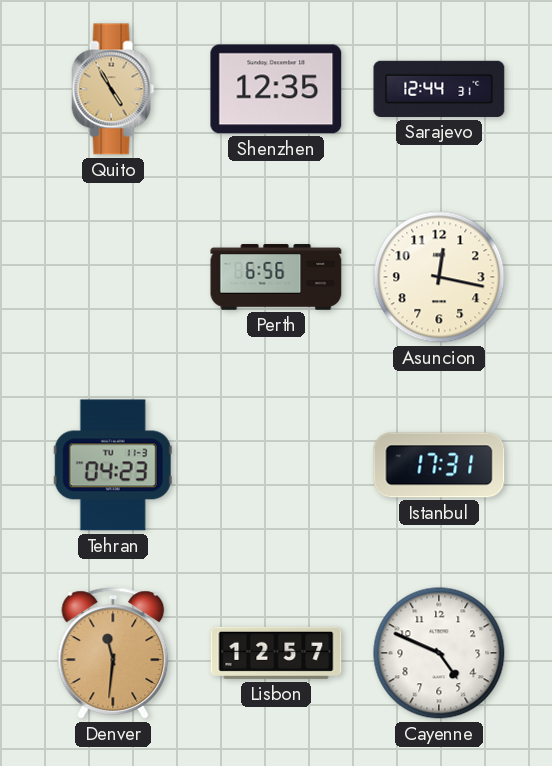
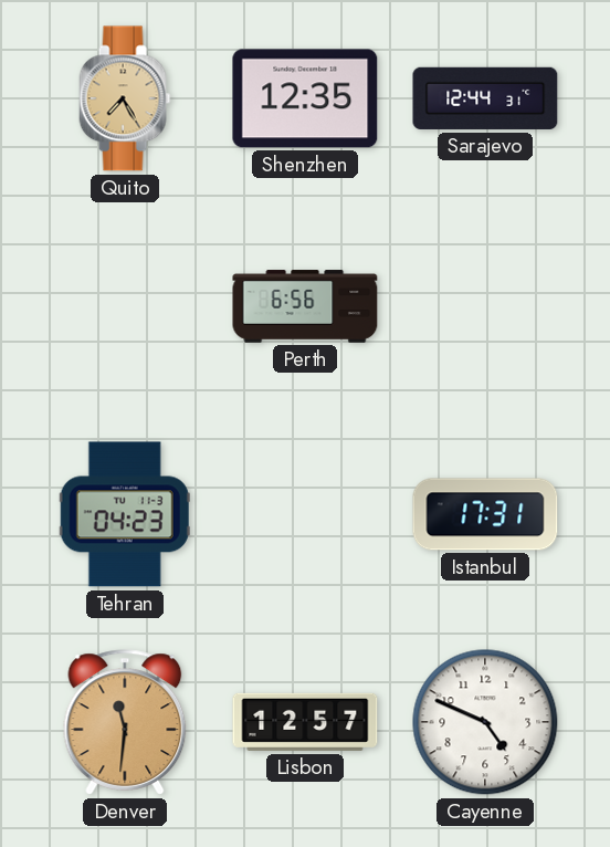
Quito: 4:55 -> 7:25 (125, 98)
Asuncion: 12:17 -> none (439, 277)
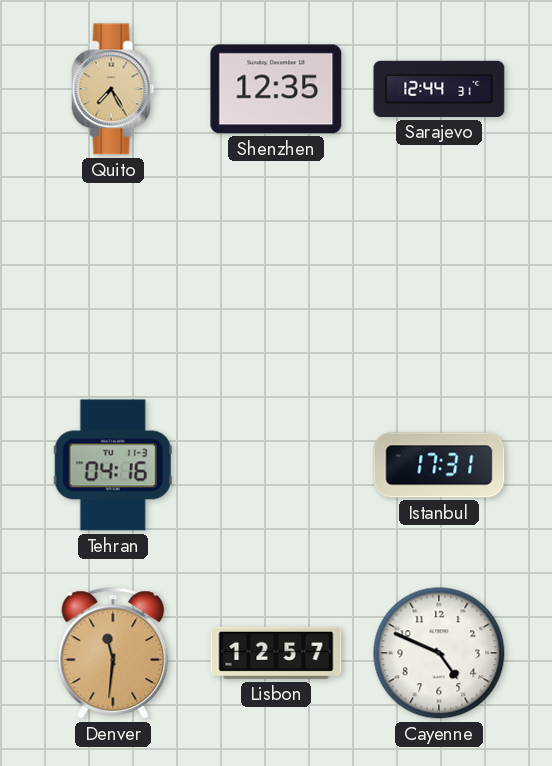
Perth: 6:56 -> none (305, 306)
Tehran: 04:23 -> 04:16 (113, 465)
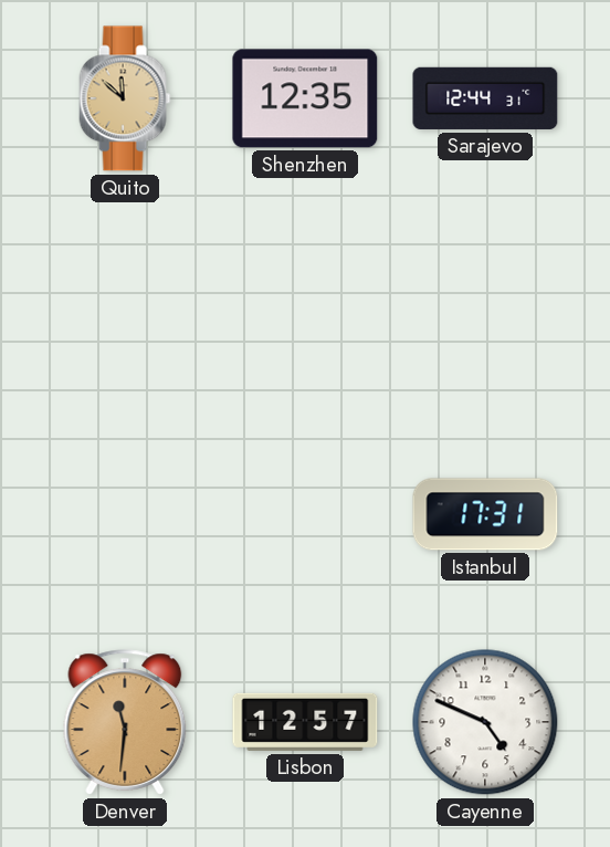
Quito: 7:25 -> 11:52 (125, 98)
Tehran: 04:16 -> none (113, 465)
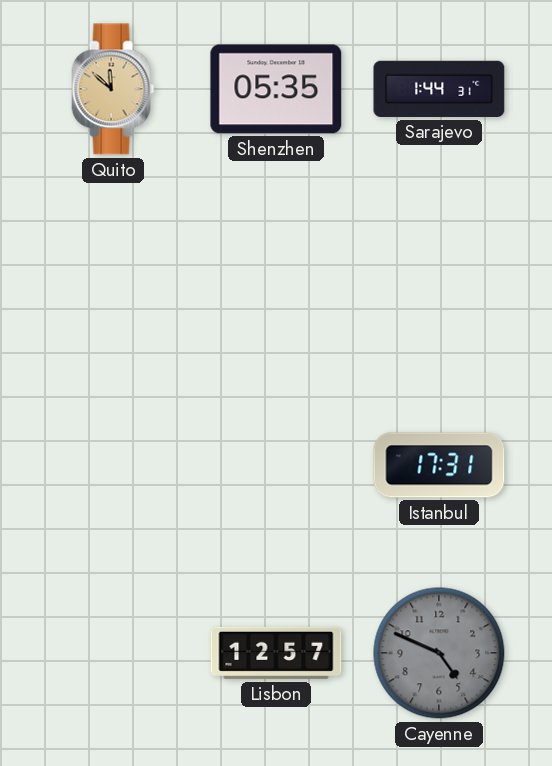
Shenzhen: 12:35 -> 05:35 (276, 89)
Sarajevo: 12:44 -> 1:44 (439, 89)
Denver: 11:31 -> none (125, 722)
Cayenne dial: white -> grey (439, 653)
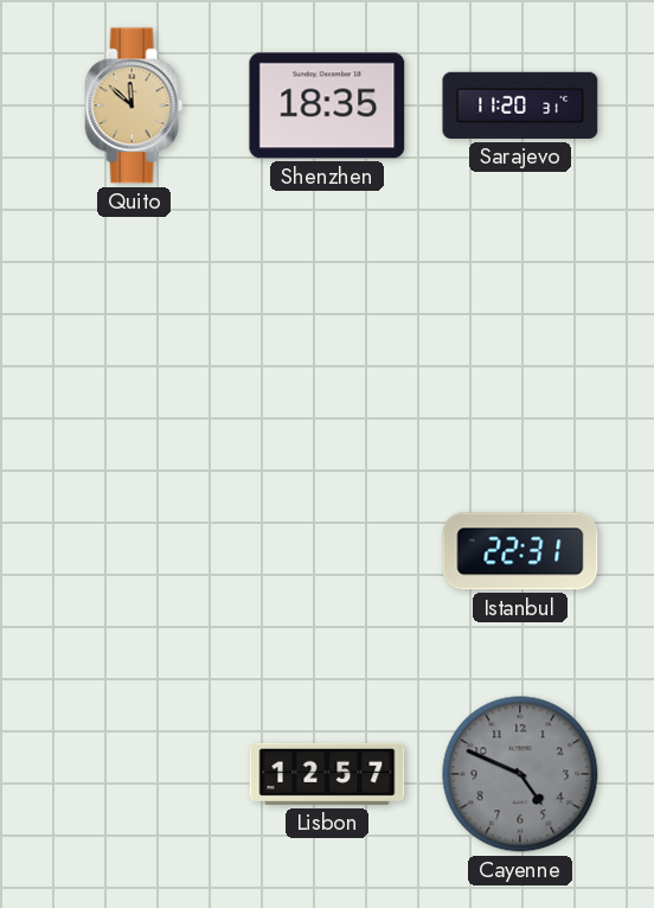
Shenzhen: 05:35 -> 18:35 (327, 105)
Sarajevo: 1:44 -> 11:20 (520, 105)
Istanbul: 17:31 -> 22:31 (520, 551)
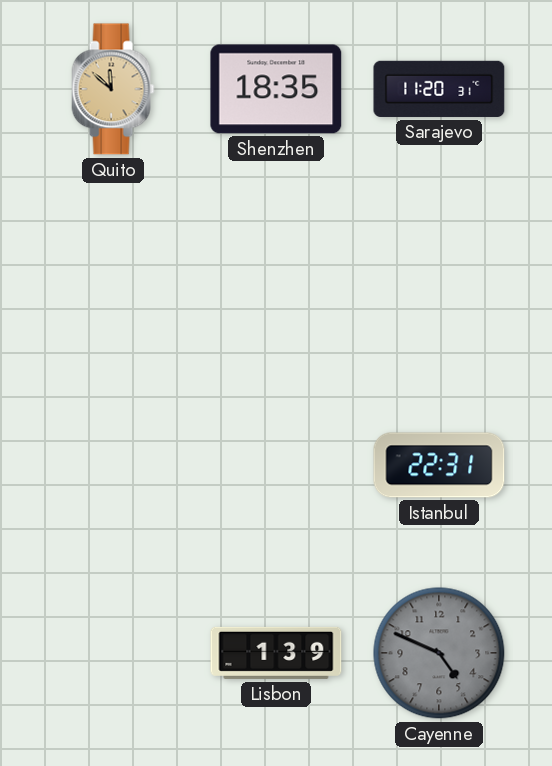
Lisbon: 12:57 -> 1:39 (276, 653)
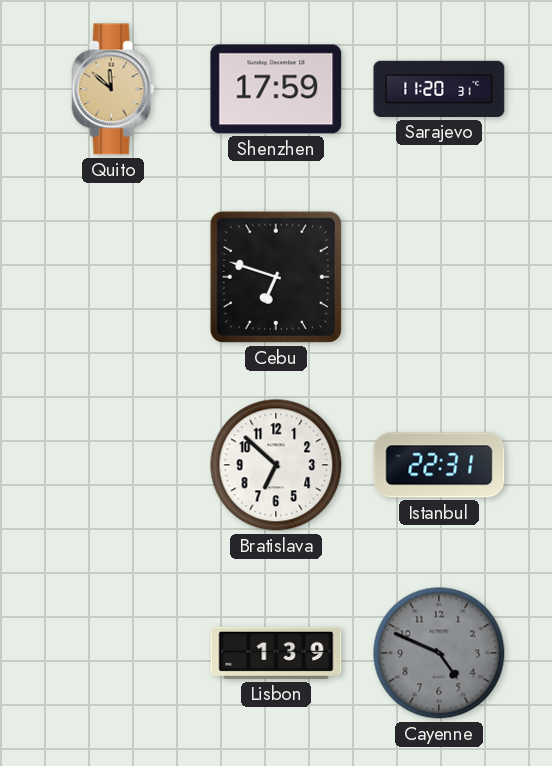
Shenzhen: 18:35 -> 17:59 (276, 89)
Cebu: none -> 6:48 (276, 277)
Bratislava: none -> 6:52 (276, 465)
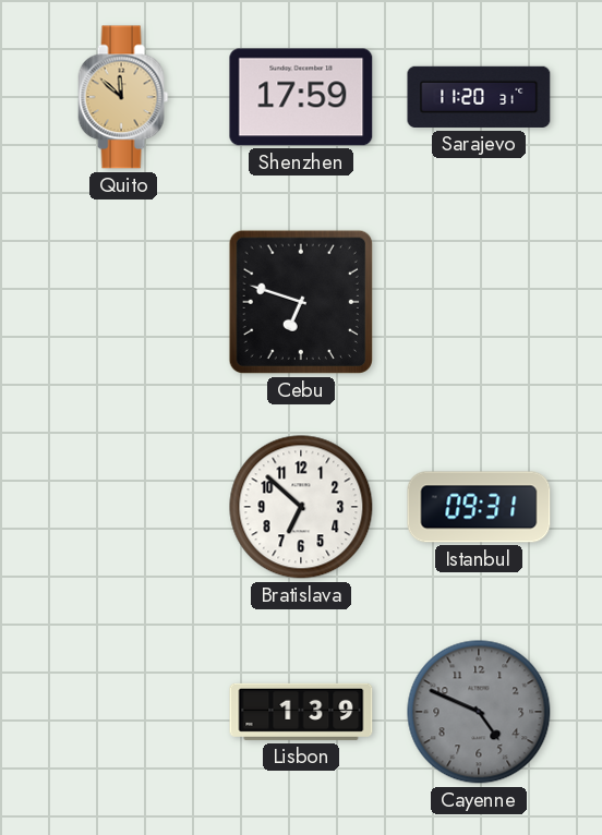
Istanbul: 22:31 -> 09:31 (479, 507)
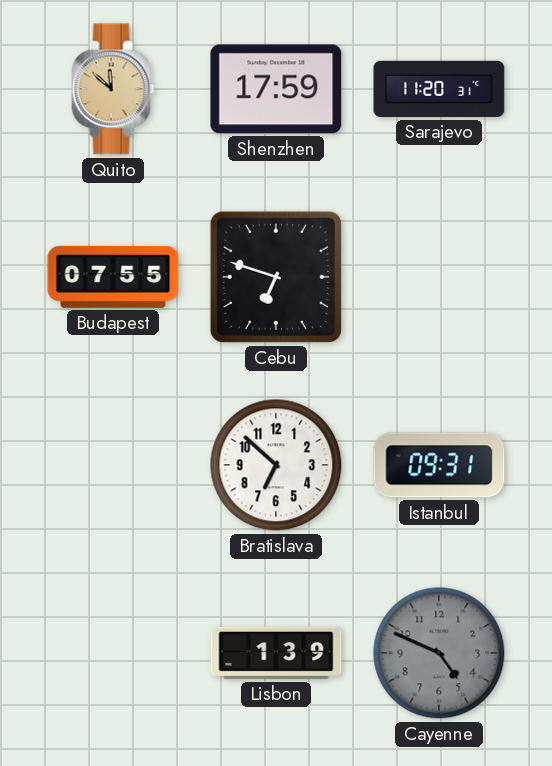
Budapest: none -> 07:55 (113, 277)
